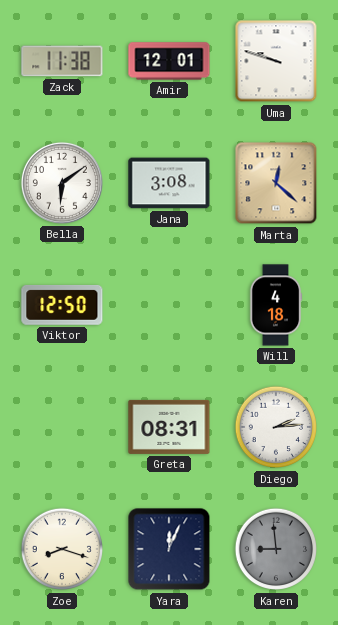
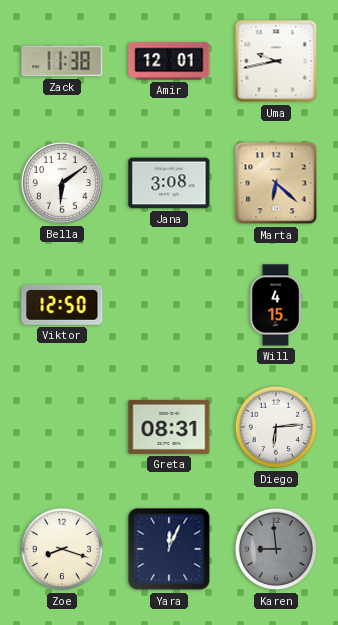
Uma: 9:48 -> 9:43 (276, 61)
Marta: 12:22 -> 6:22 (276, 183)
Will: 4:18 -> 4:15 (276, 305)
Diego: 2:14 -> 6:14 (276, 427)
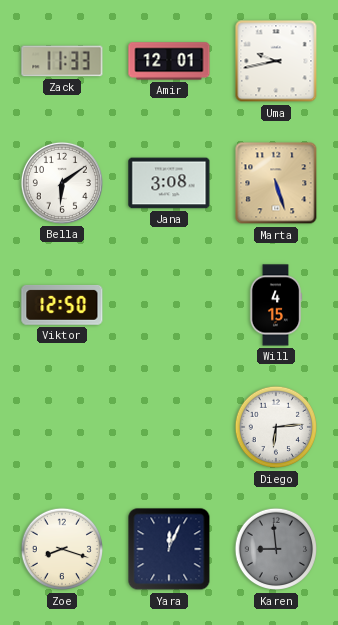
Zack: 11:38 -> 11:33 (62, 61)
Marta: 6:22 -> 5:27 (276, 183)
Greta: 08:31 -> none (169, 427)
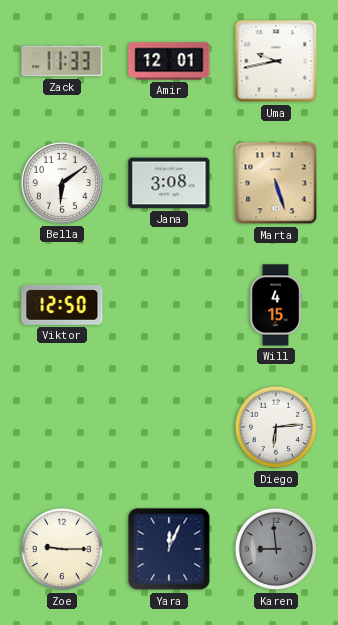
Zoe: 8:18 -> 9:15 (62, 549)
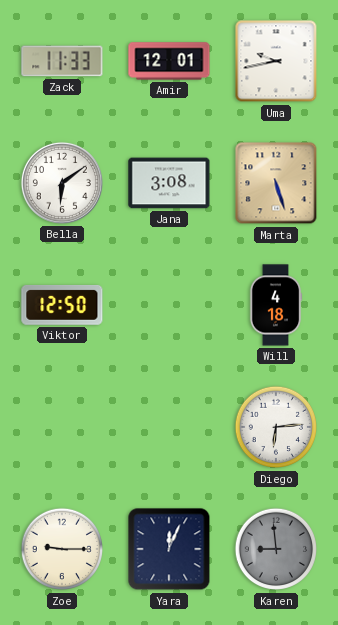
Will: 4:15 -> 4:18 (276, 305)
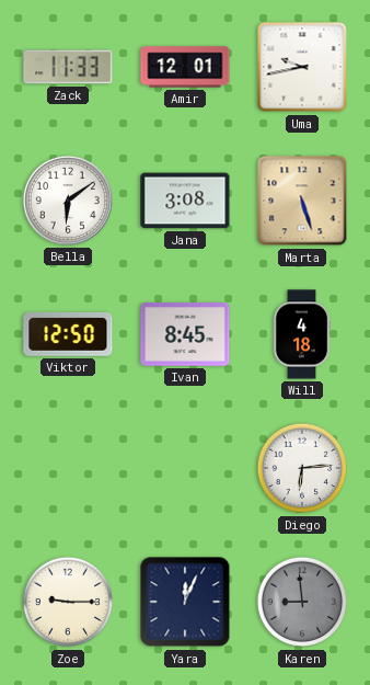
Ivan: none -> 8:45 (185, 335)
